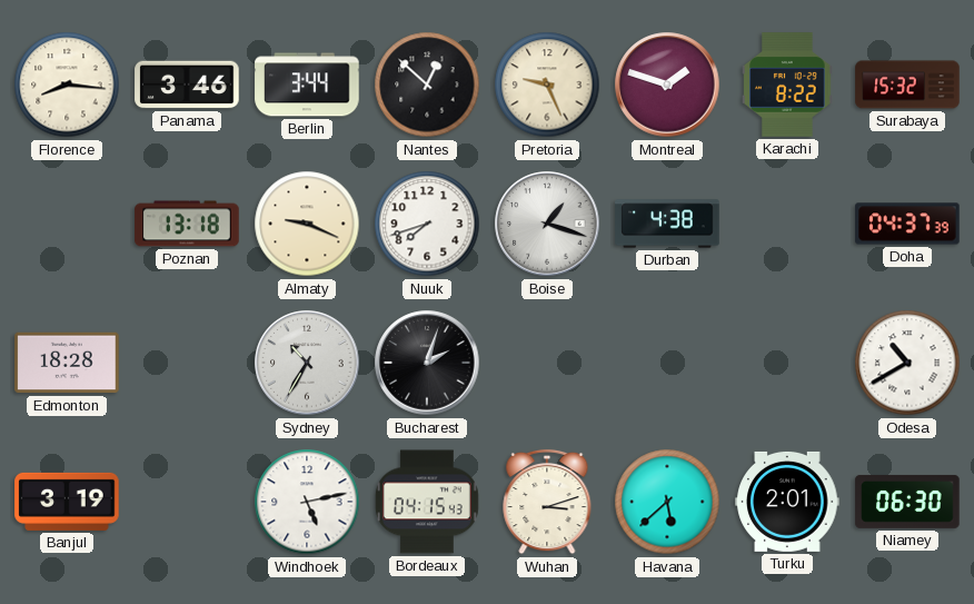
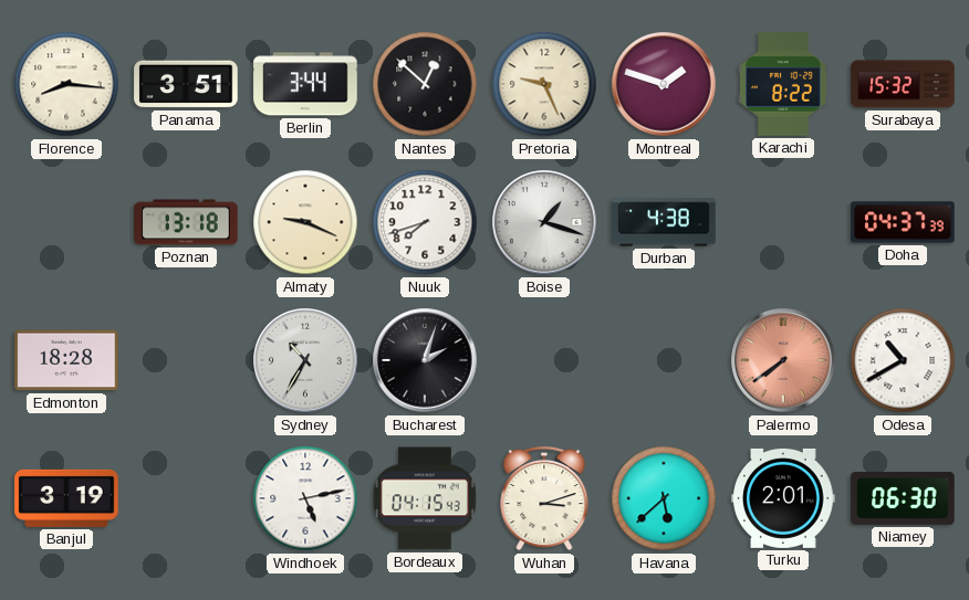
Panama: 3:46 -> 3:51 (186, 84)
Palermo: none -> 7:39 (783, 360)
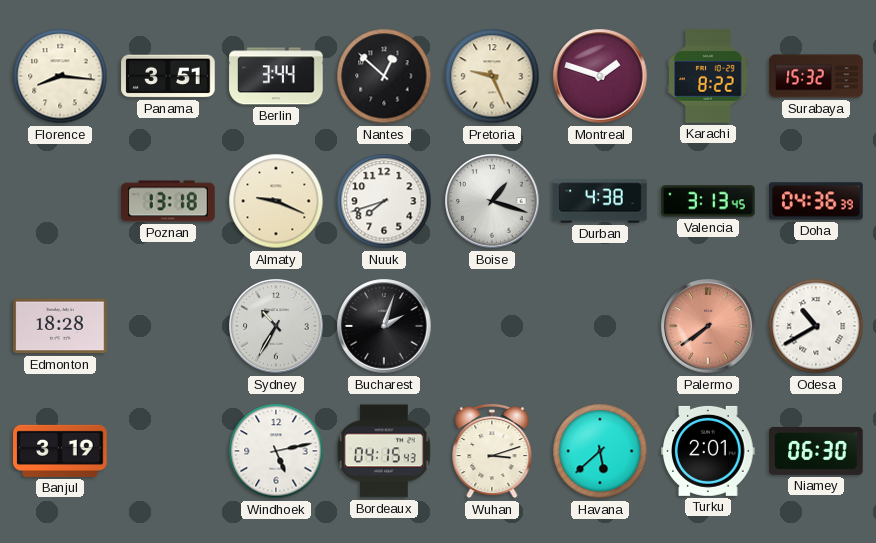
Valencia: none -> 3:13 (708, 201)
Doha: 04:37 -> 04:36 (816, 201)
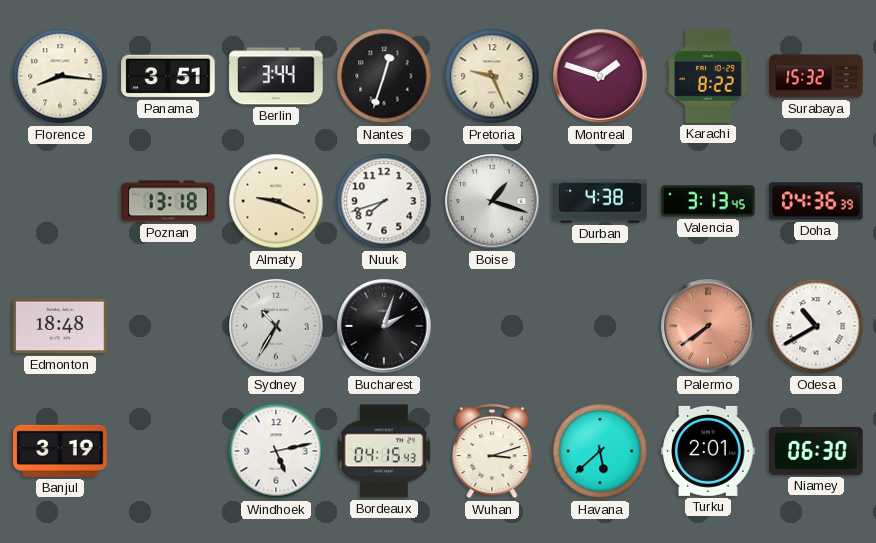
Nantes: 12:52 -> 12:33 (384, 76)
Edmonton: 18:28 -> 18:48 (60, 326)
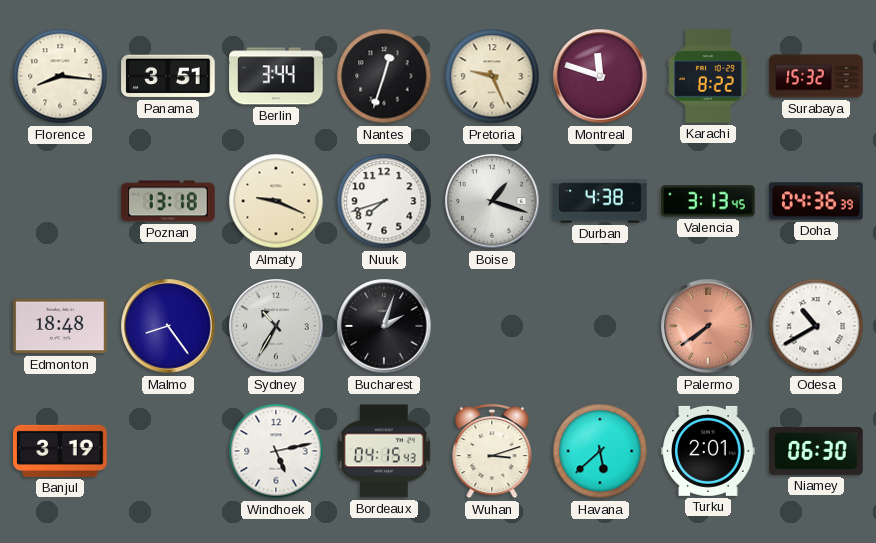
Montreal: 1:48 -> 11:48 (600, 76)
Malmo: none -> 8:24 (168, 326)
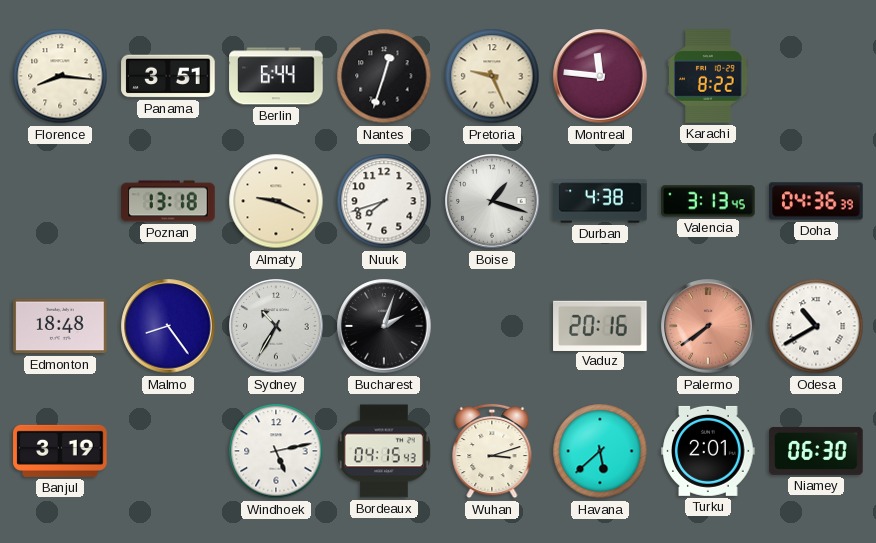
Berlin: 3:44 -> 6:44 (276, 76)
Montreal: 11:48 -> 11:46 (600, 76)
Surabaya: 15:32 -> none (816, 76)
Vaduz: none -> 20:16 (600, 325)
